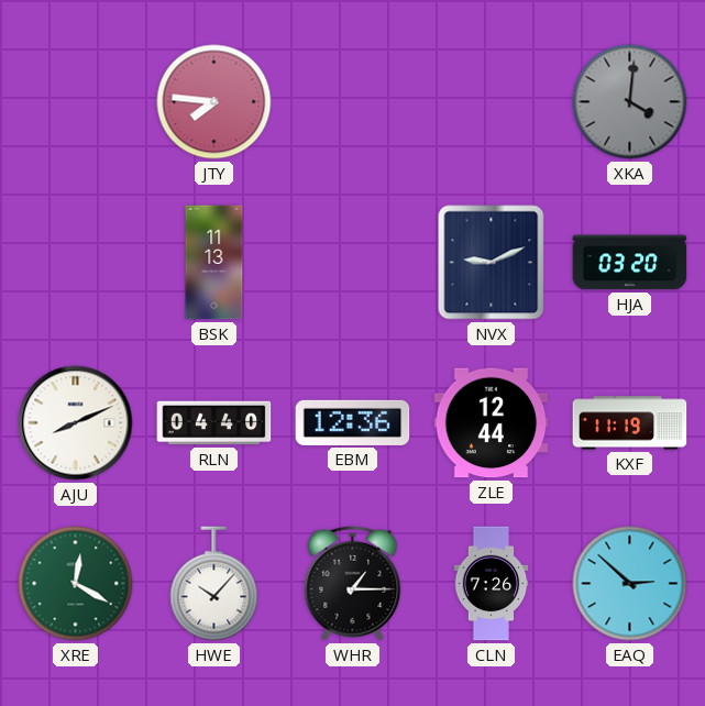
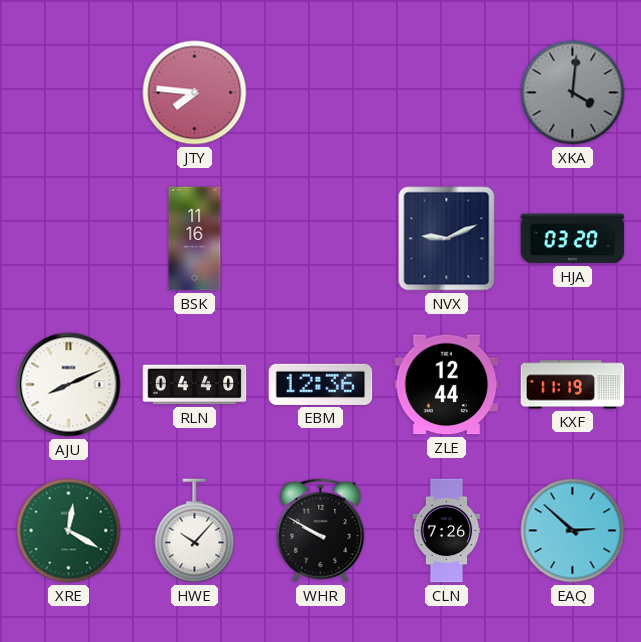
BSK: 11:13 -> 11:16 (195, 239)
WHR: 1:15 -> 9:50 (321, 530)
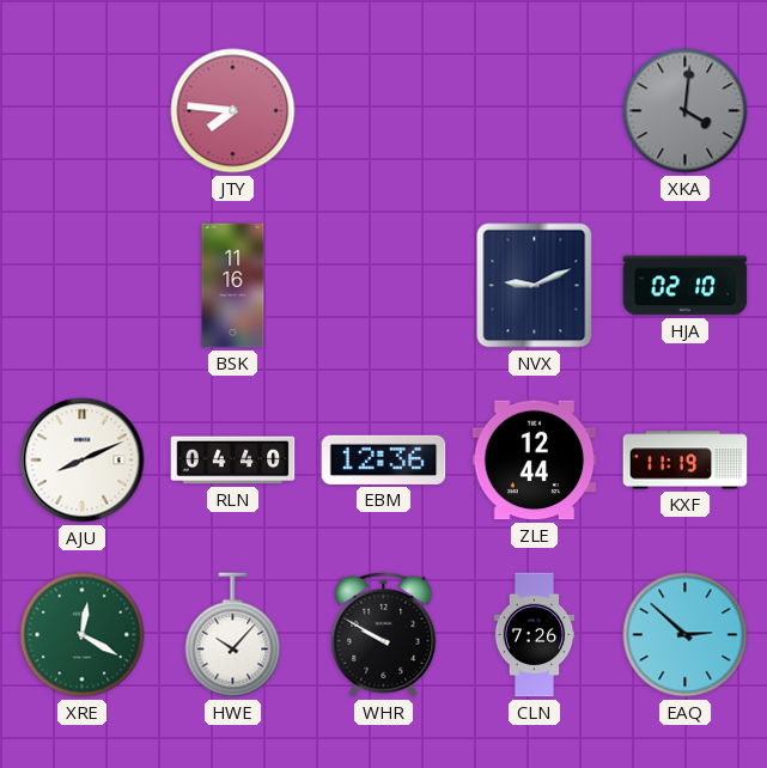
HJA: 03:20 -> 02:10 (686, 286)
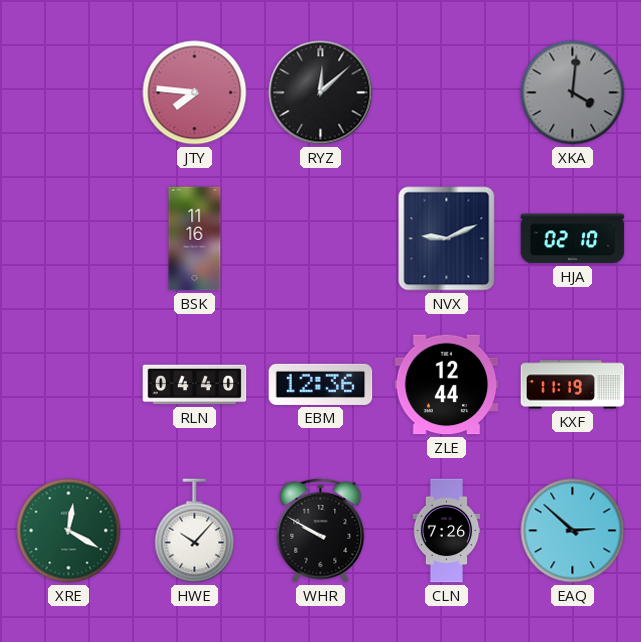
RYZ: none -> 12:08 (321, 93)
AJU: 8:11 -> none (83, 461)
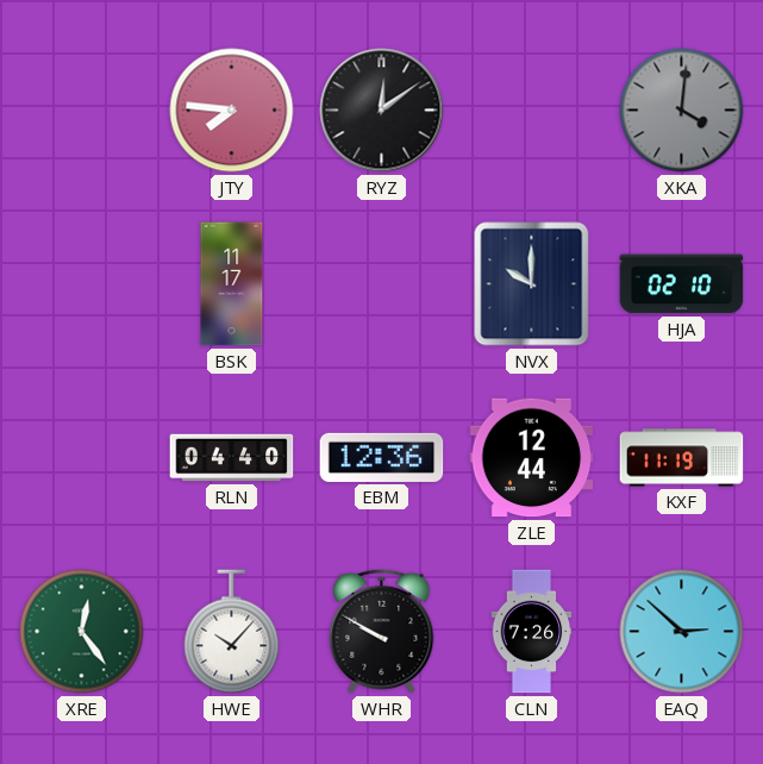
RYZ: 12:08 -> 12:09 (382, 111)
BSK: 11:16 -> 11:17 (232, 284)
NVX: 9:11 -> 10:00 (532, 284)
XRE: 12:20 -> 12:24 (82, 632)
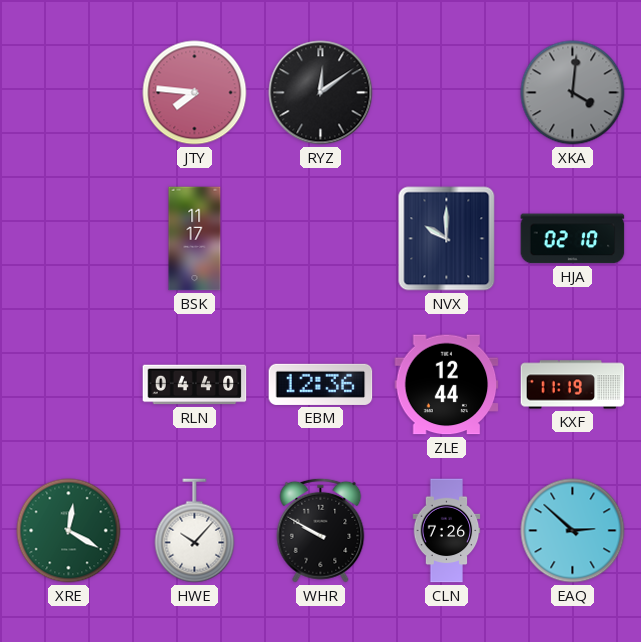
XRE: 12:24 -> 12:20 (69, 531)
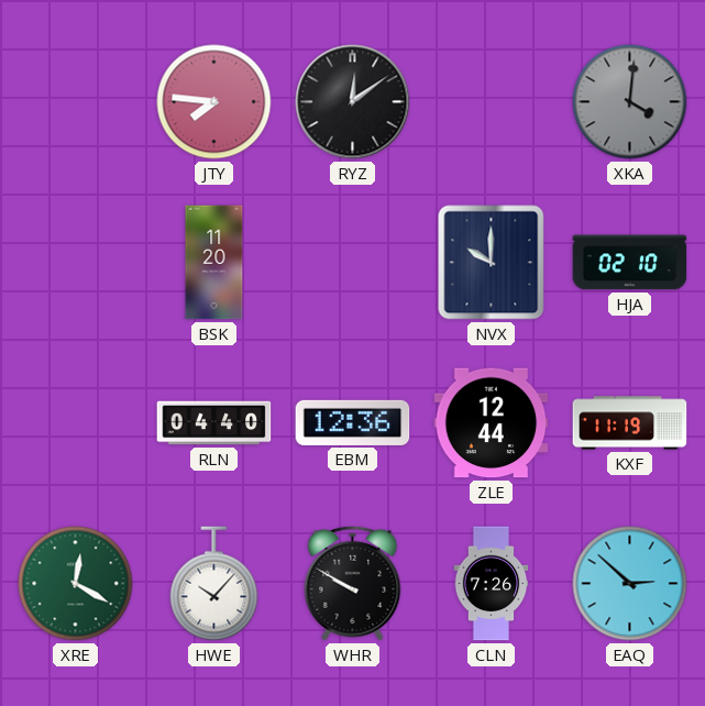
BSK: 11:17 -> 11:20 (214, 263)
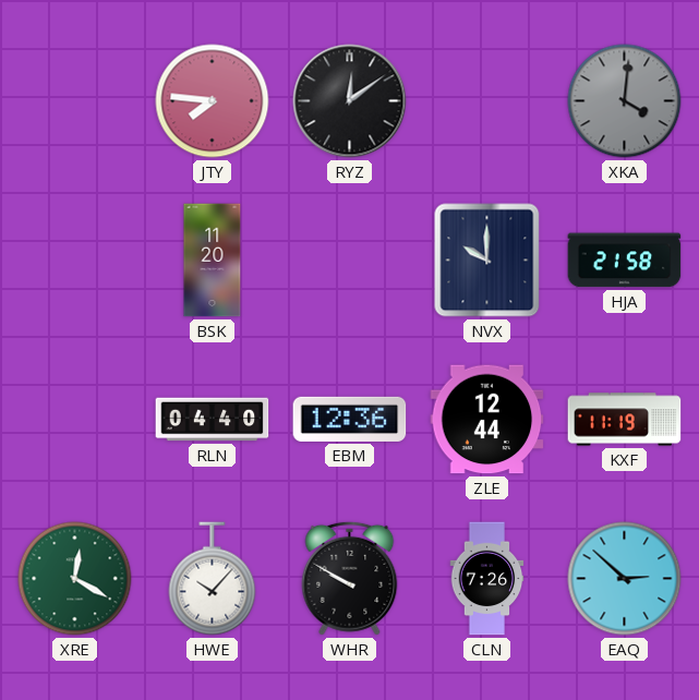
HJA: 02:10 -> 21:58 (625, 261)
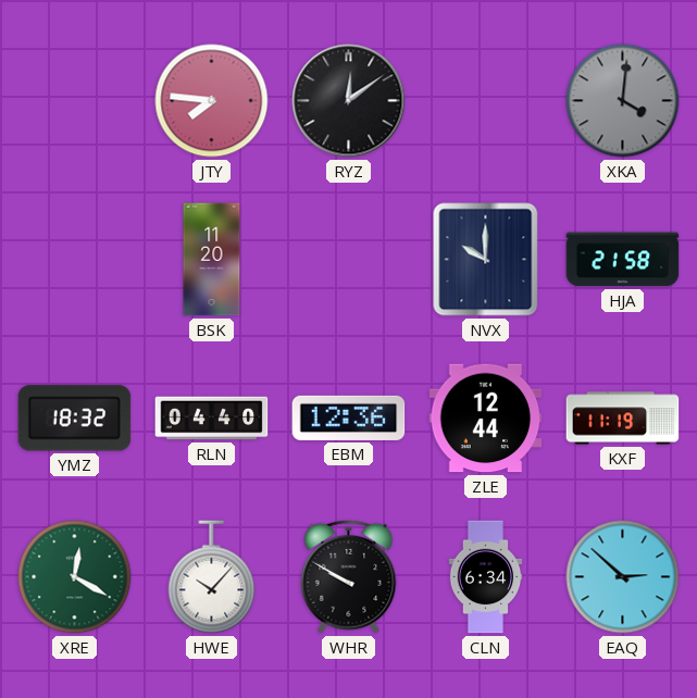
YMZ: none -> 18:32 (75, 419)
CLN: 7:26 -> 6:34 (486, 577)
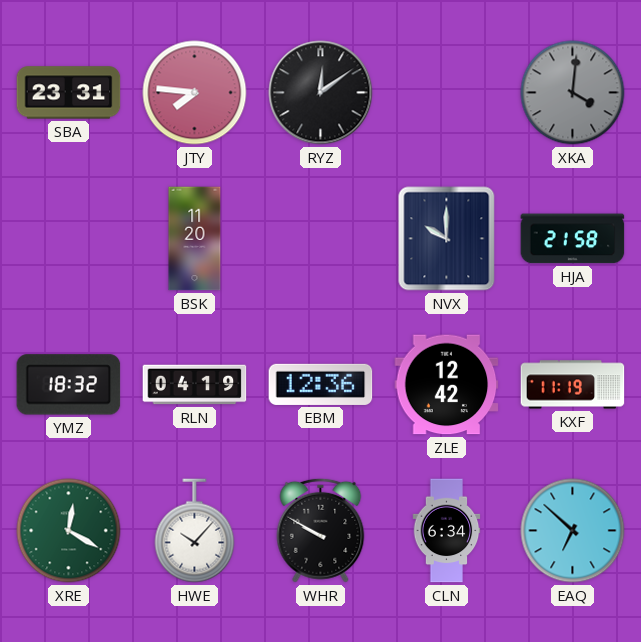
SBA: none -> 23:31 (69, 93)
RLN: 04:40 -> 04:19 (195, 385)
ZLE: 12:44 -> 12:42 (447, 385)
EAQ: 2:52 -> 6:52 (573, 531)
